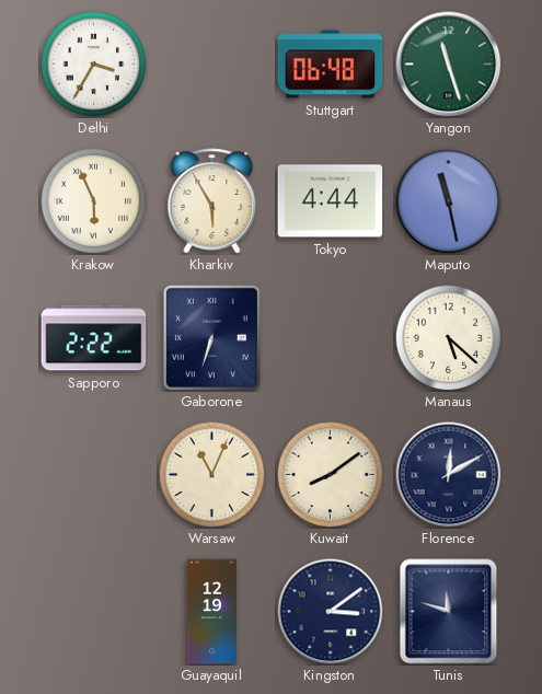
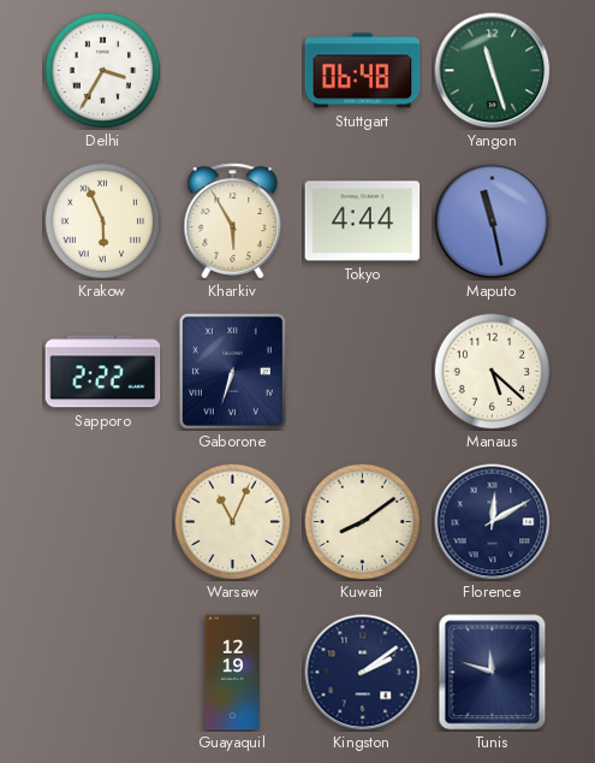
Kingston: 3:09 -> 2:09 (363, 673)
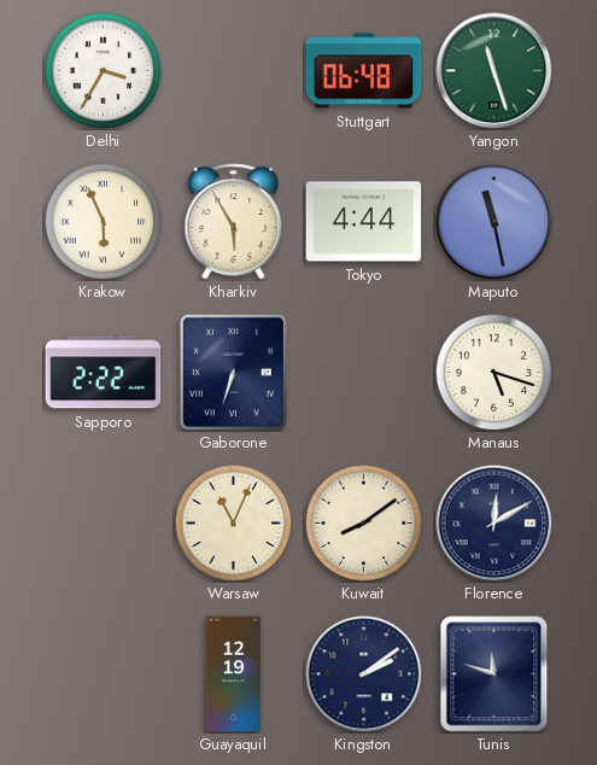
Manaus: 5:22 -> 5:18 (493, 372)
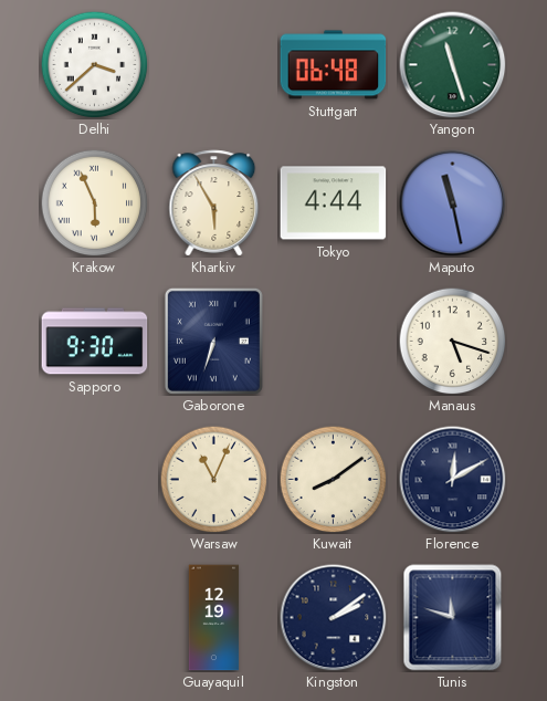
Delhi: 3:35 -> 3:38 (94, 64)
Sapporo: 2:22 -> 9:30 (95, 342)
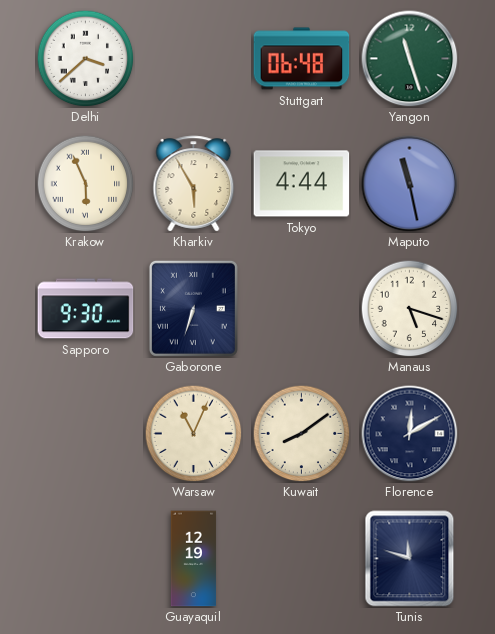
Kingston: 2:09 -> none (334, 618)
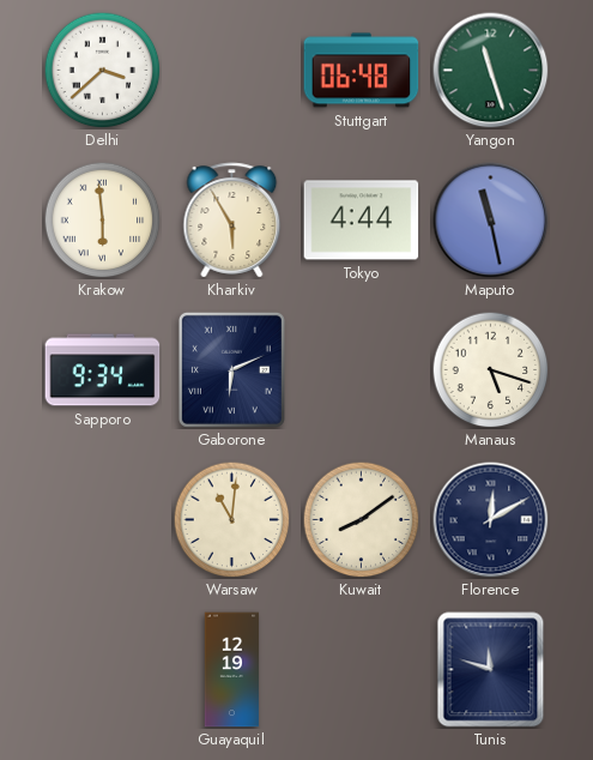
Krakow: 5:56 -> 5:59 (102, 219)
Sapporo: 9:30 -> 9:34 (103, 370)
Gaborone: 6:33 -> 6:11 (231, 369)
Warsaw: 11:04 -> 11:01 (231, 519)
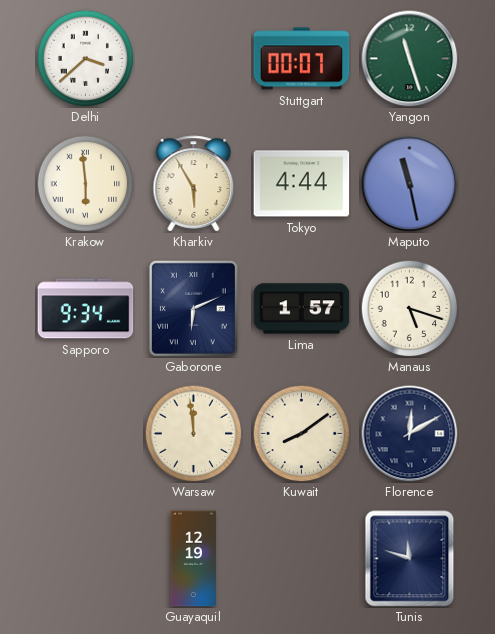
Stuttgart: 06:48 -> 00:07 (302, 59)
Lima: none -> 1:57 (302, 309)
Warsaw: 11:01 -> 11:59 (193, 433)
